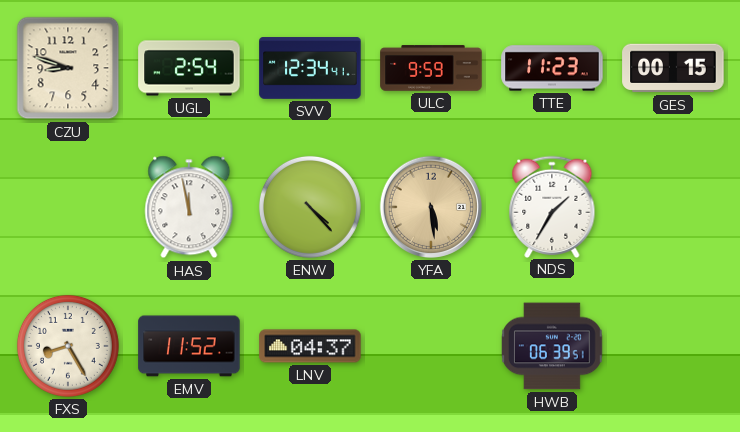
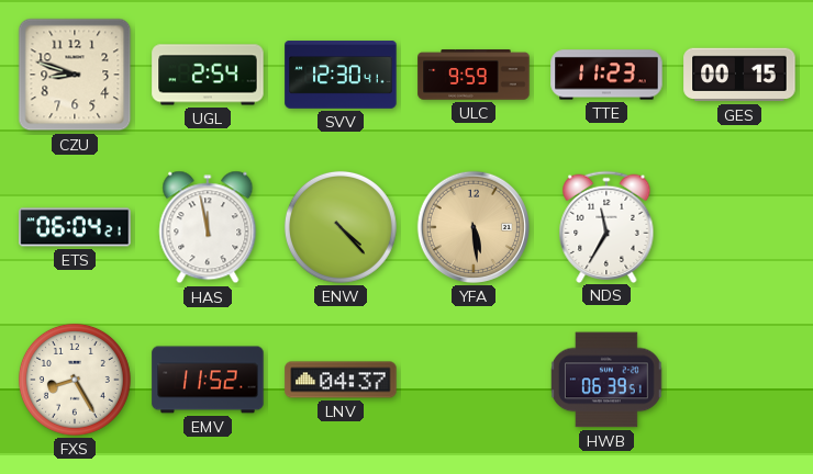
SVV: 12:34 -> 12:30 (341, 75)
ETS: none -> 06:04 (75, 227)
NDS: 1:35 -> 11:35 (606, 226)
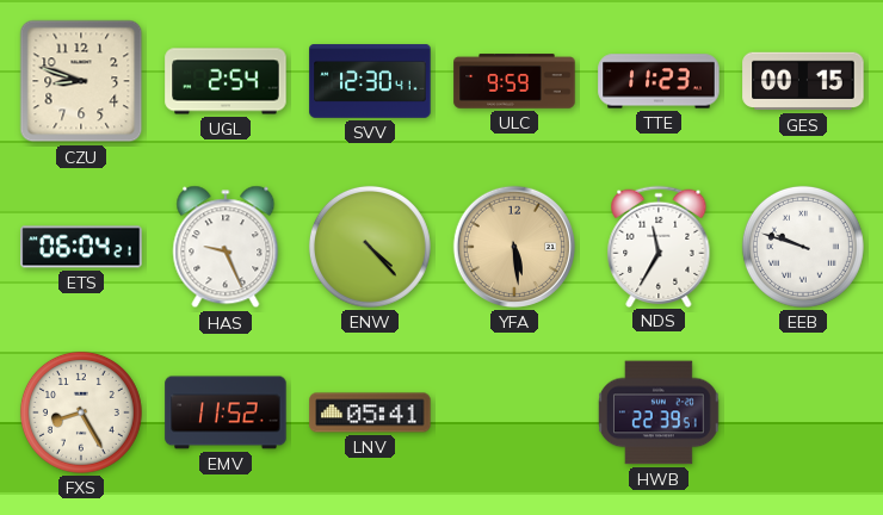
HAS: 11:58 -> 9:26 (226, 247)
EEB: none -> 9:48 (803, 247)
LNV: 04:37 -> 05:41 (370, 412)
HWB: 06:39 -> 22:39 (659, 412)
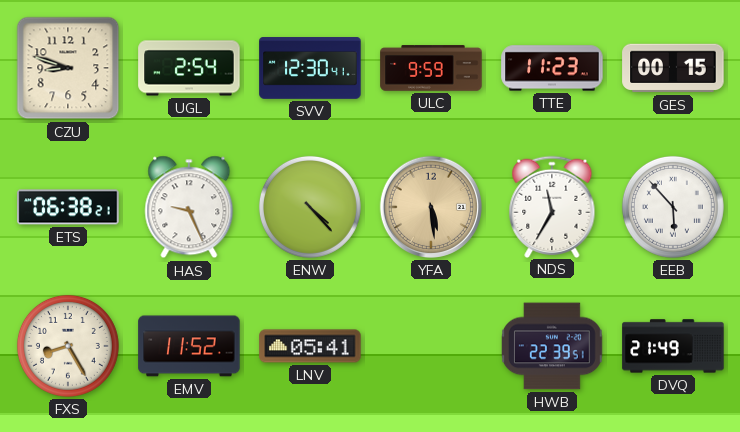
ETS: 06:04 -> 06:38 (68, 207)
EEB: 9:48 -> 5:53 (673, 207)
DVQ: none -> 21:49 (673, 346)
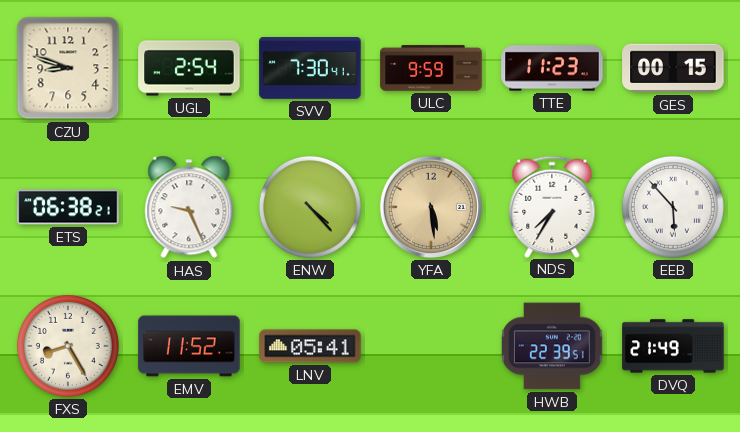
SVV: 12:30 -> 7:30 (310, 68)
NDS: 11:35 -> 7:35 (552, 206)
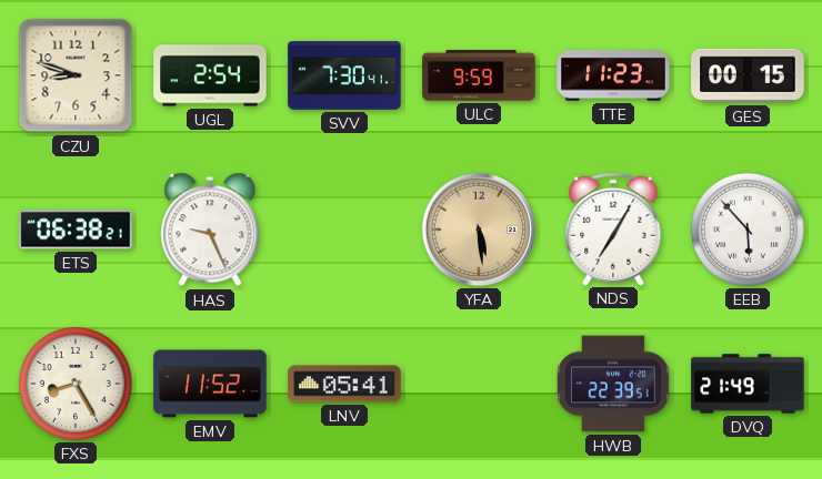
ENW: 4:23 -> none (310, 207)
NDS: 7:35 -> 7:05 (613, 228)
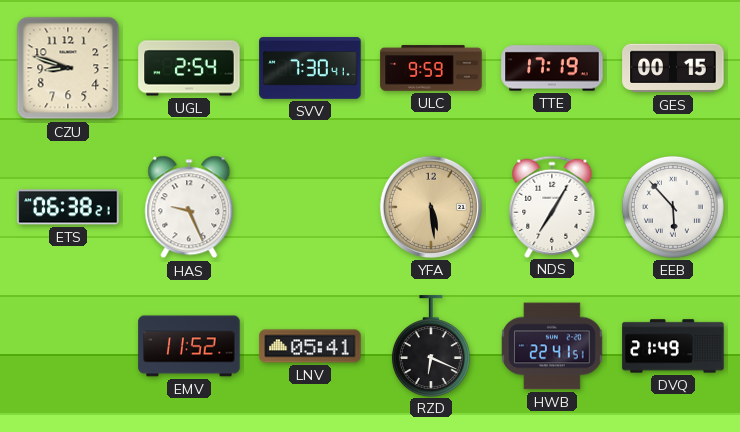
TTE: 11:23 -> 17:19 (552, 68)
FXS: 8:25 -> none (76, 384)
RZD: none -> 6:19 (431, 346)
HWB: 22:39 -> 22:41 (552, 346)
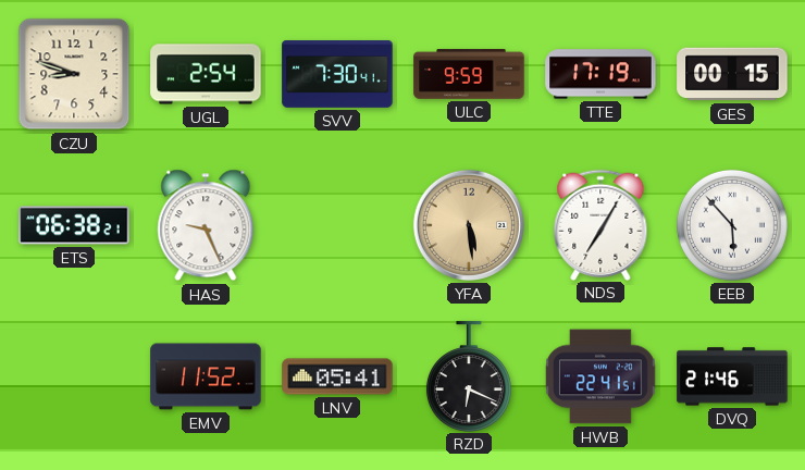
DVQ: 21:49 -> 21:46 (732, 376)
